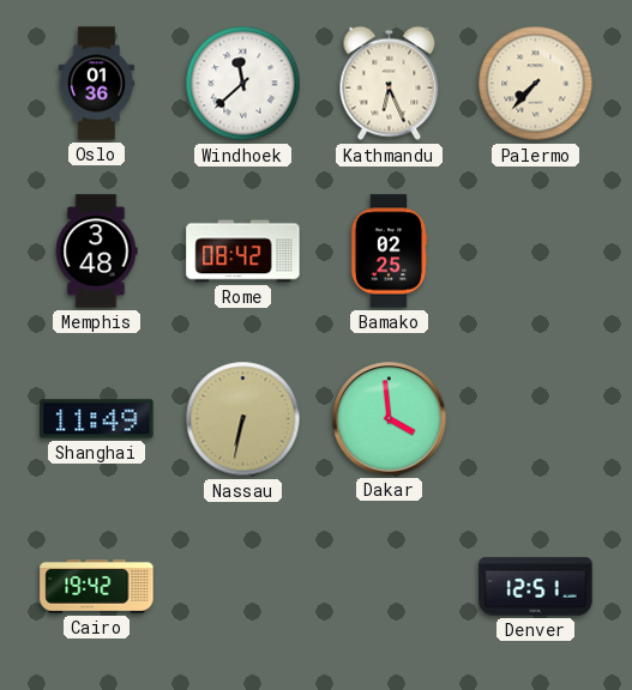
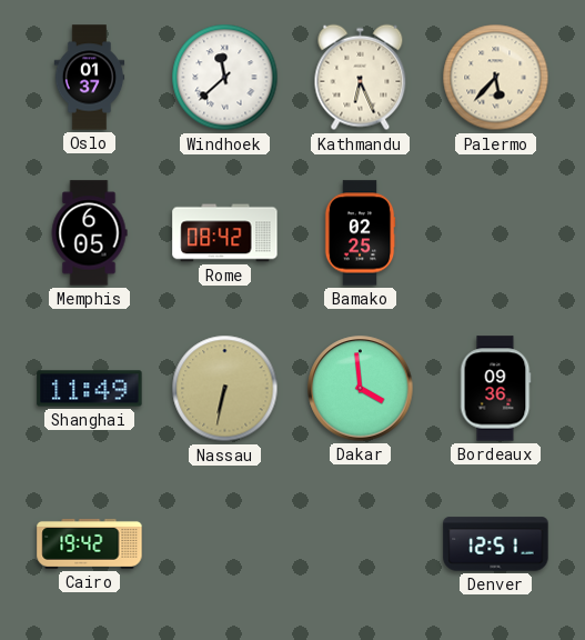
Oslo: 01:36 -> 01:37 (90, 78)
Palermo: 7:37 -> 5:37 (496, 78)
Memphis: 3:48 -> 6:05 (89, 233)
Bordeaux: none -> 09:36 (495, 389)
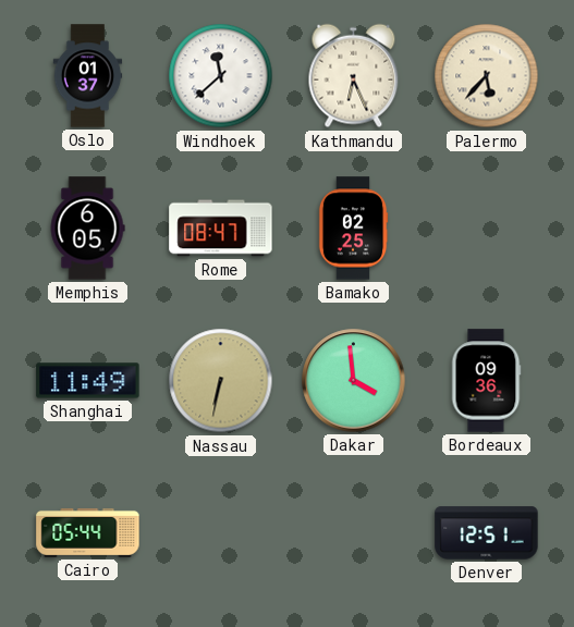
Rome: 08:42 -> 08:47 (221, 229)
Cairo: 19:42 -> 05:44 (88, 532)
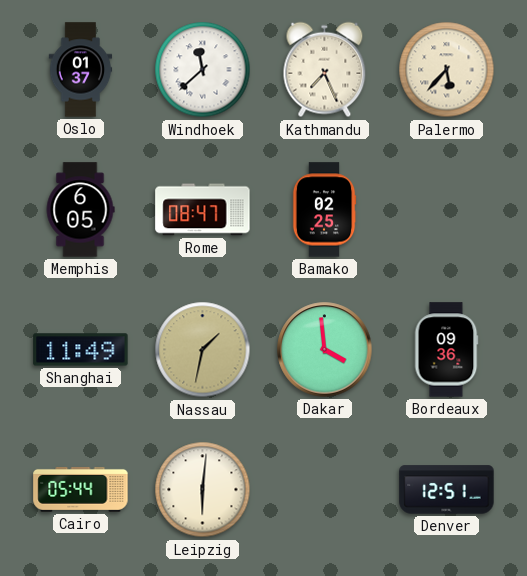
Kathmandu: 6:26 -> 7:26 (325, 70)
Nassau: 6:32 -> 1:32 (203, 350)
Leipzig: none -> 6:01 (203, 490)
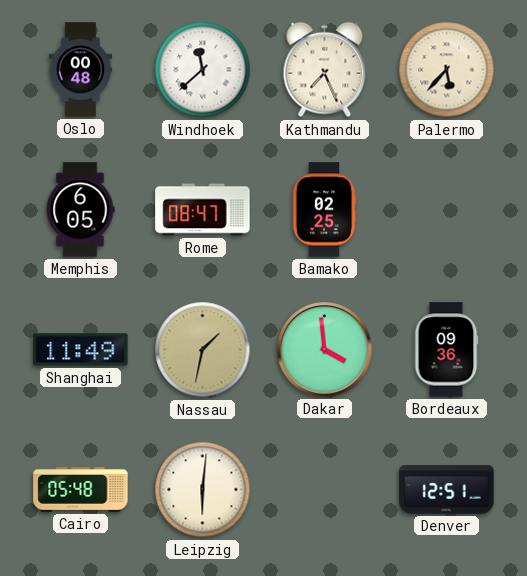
Oslo: 01:37 -> 00:48 (81, 70)
Cairo: 05:44 -> 05:48 (81, 489)
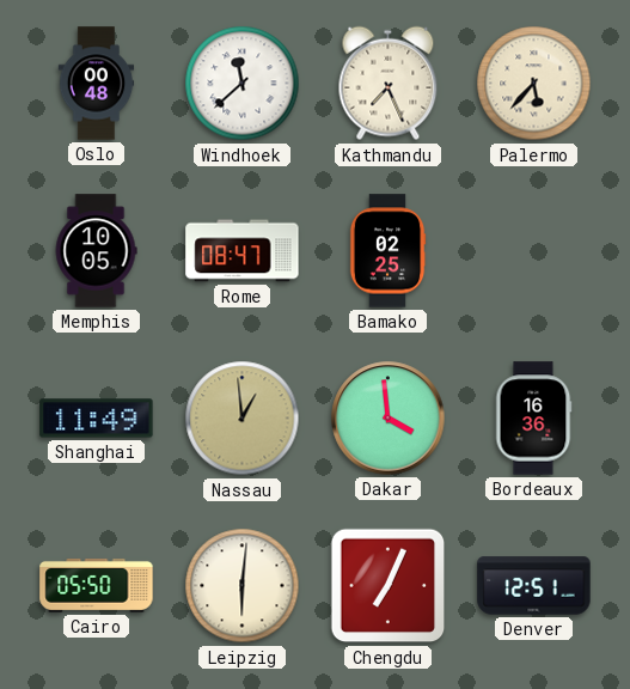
Memphis: 6:05 -> 10:05 (96, 251)
Nassau: 1:32 -> 12:59 (243, 419)
Bordeaux: 09:36 -> 16:36 (533, 419)
Cairo: 05:48 -> 05:50 (97, 585)
Chengdu: none -> 7:04 (389, 586)
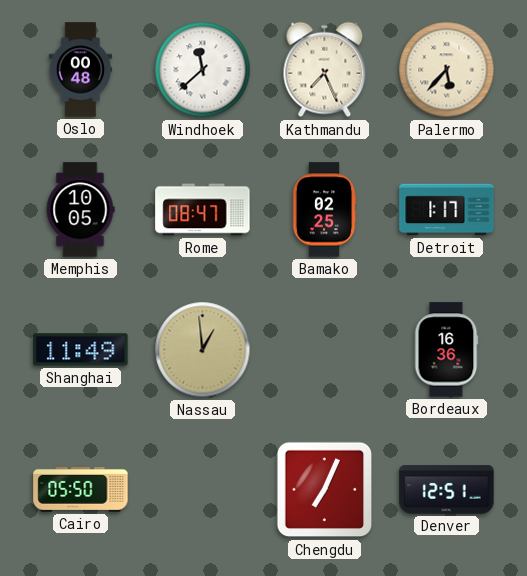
Detroit: none -> 1:17 (447, 210)
Dakar: 3:59 -> none (389, 419)
Leipzig: 6:01 -> none (243, 586)
